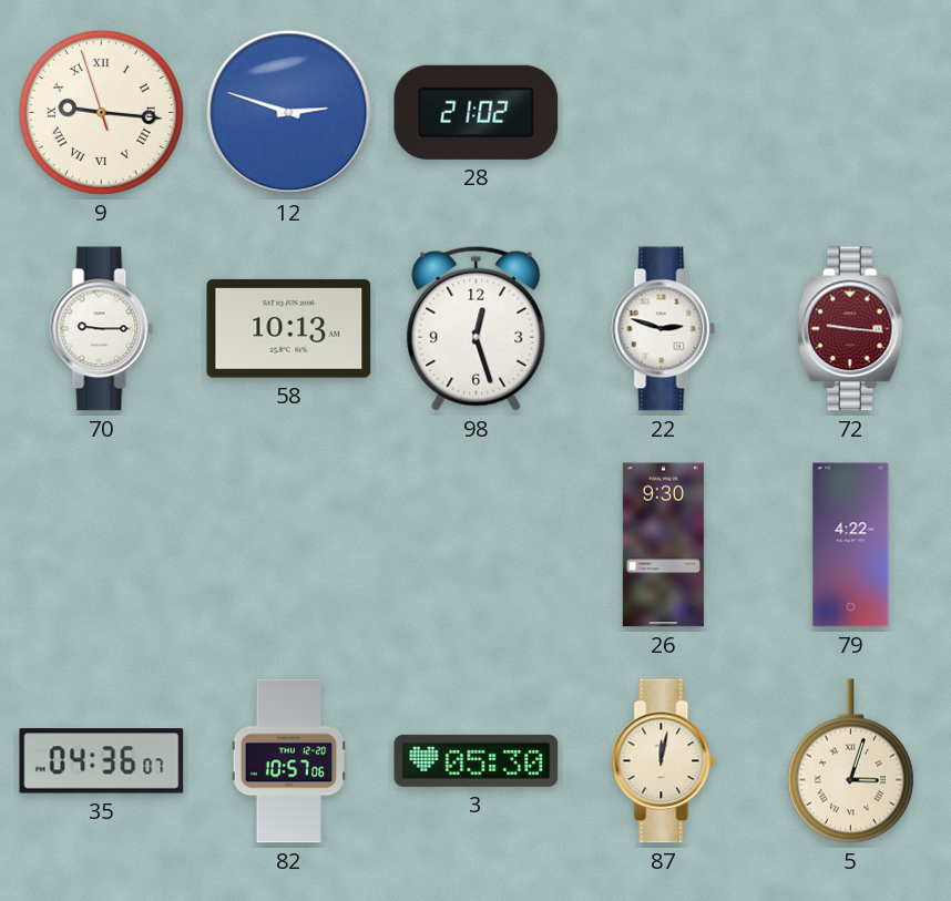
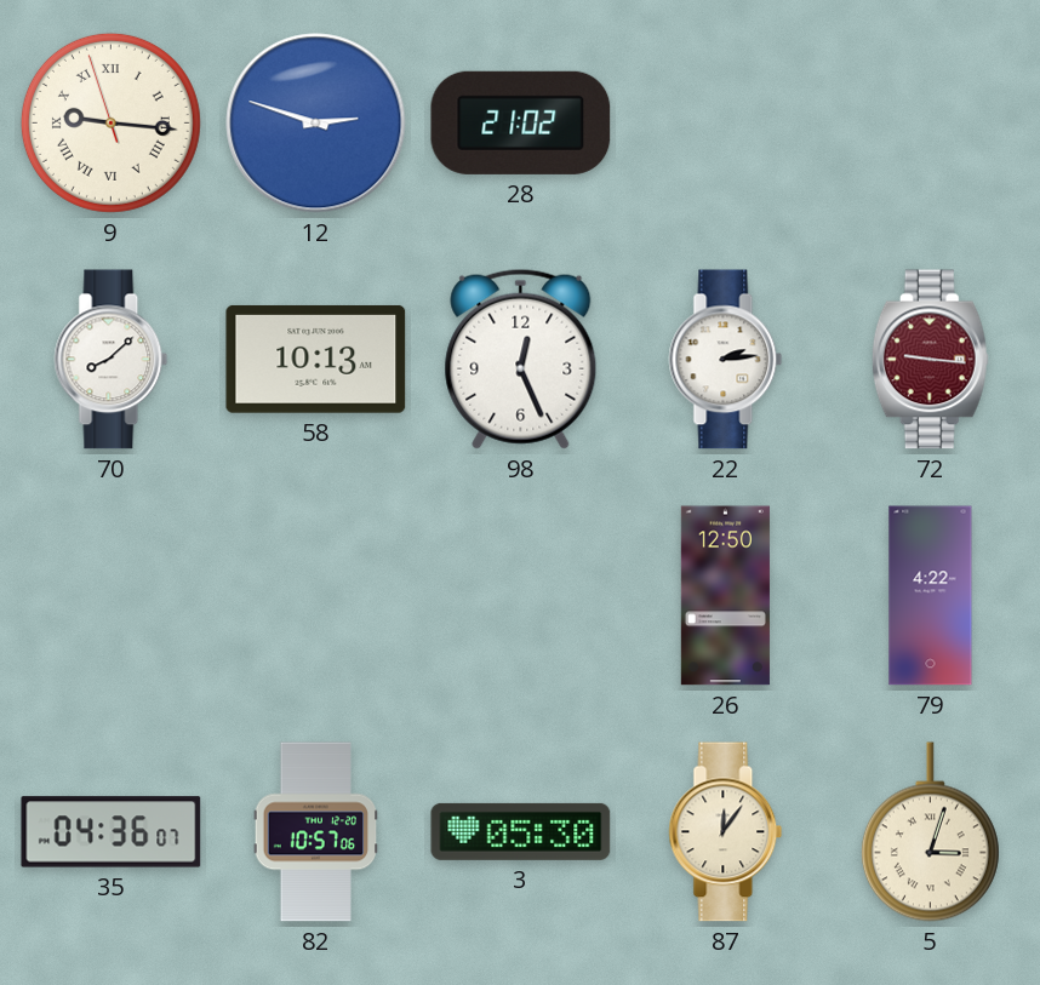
70: 9:15 -> 8:08 (112, 360)
98: 12:27 -> 12:26 (521, 359)
22: 2:48 -> 2:14 (726, 360)
26: 9:30 -> 12:50 (725, 596)
87: 12:02 -> 12:06 (726, 832)
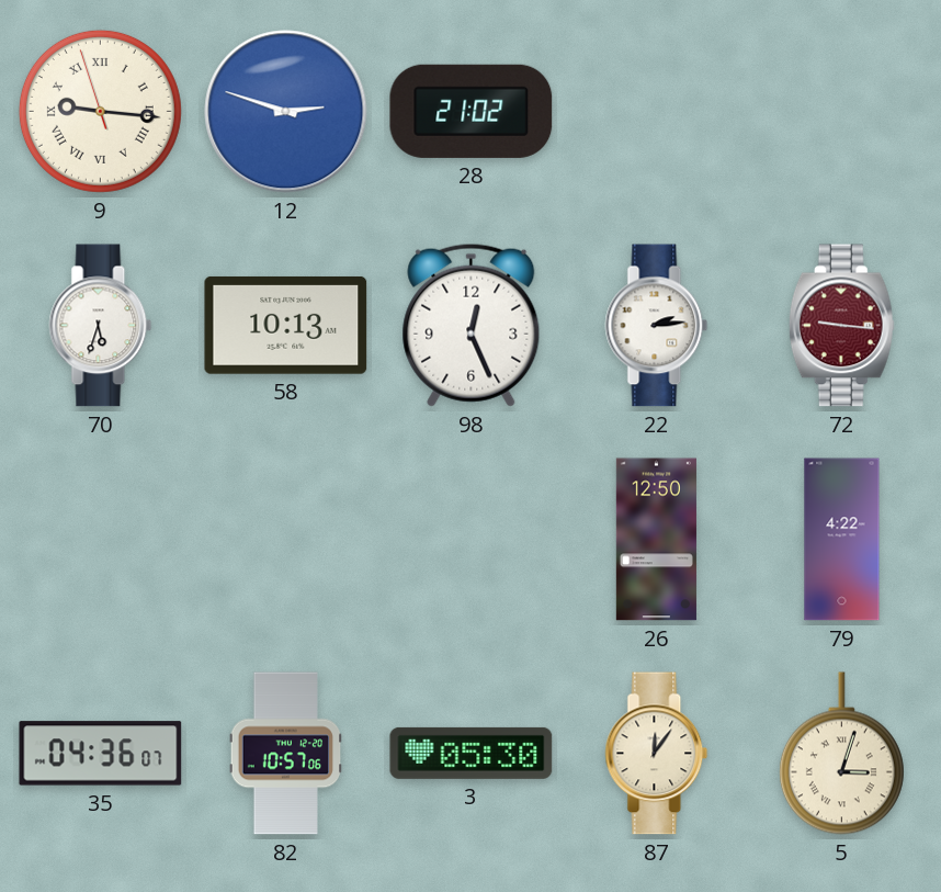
70: 8:08 -> 5:33 (101, 326)
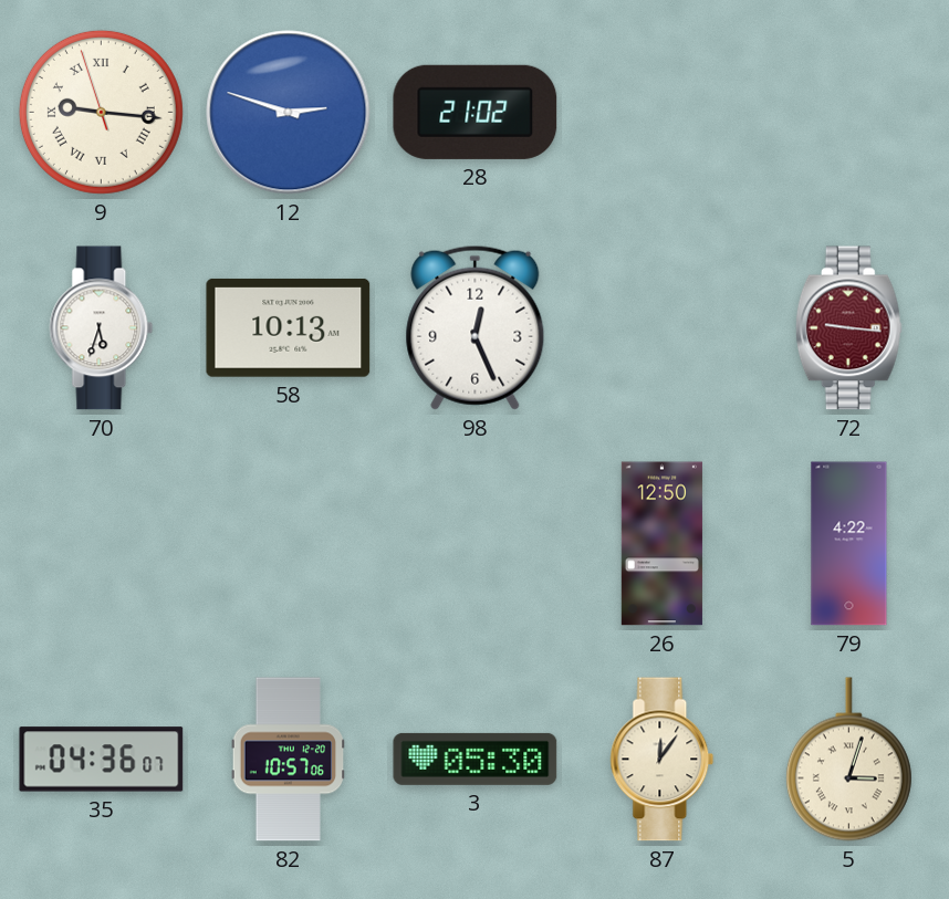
22: 2:14 -> none (657, 326)
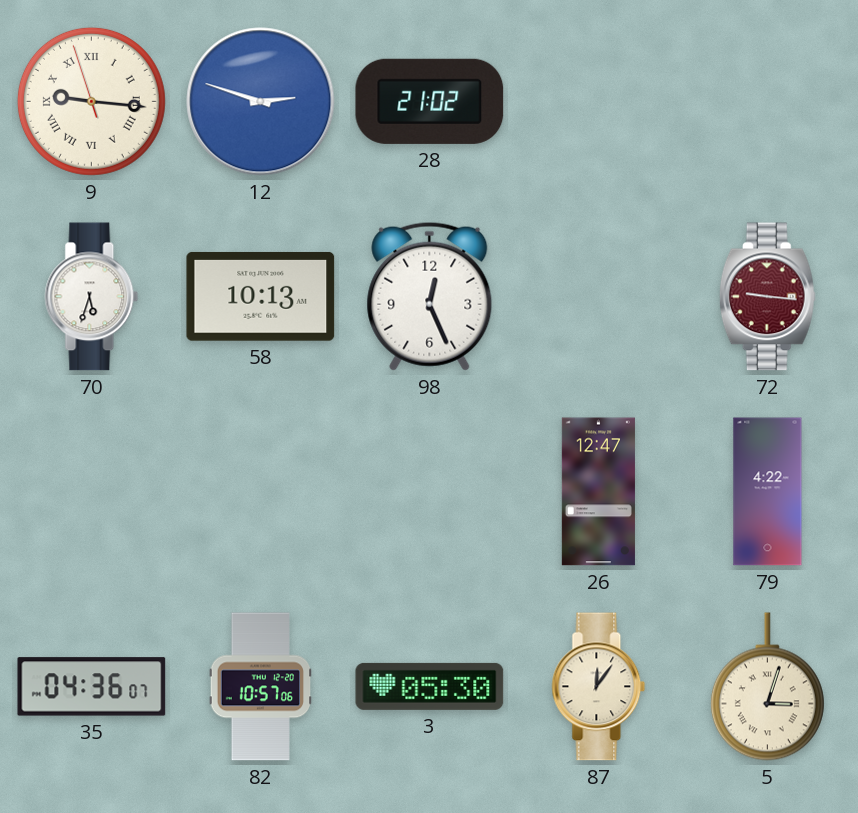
26: 12:50 -> 12:47 (598, 492)
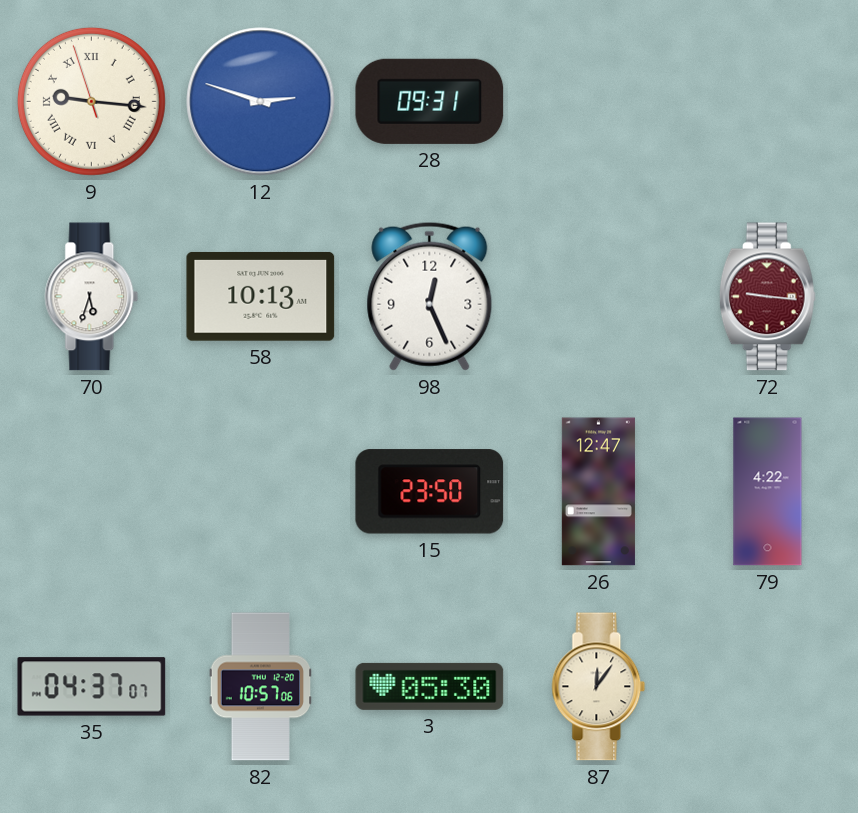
28: 21:02 -> 09:31 (430, 101)
15: none -> 23:50 (430, 492)
35: 04:36 -> 04:37 (92, 687)
5: 3:03 -> none (767, 687)
